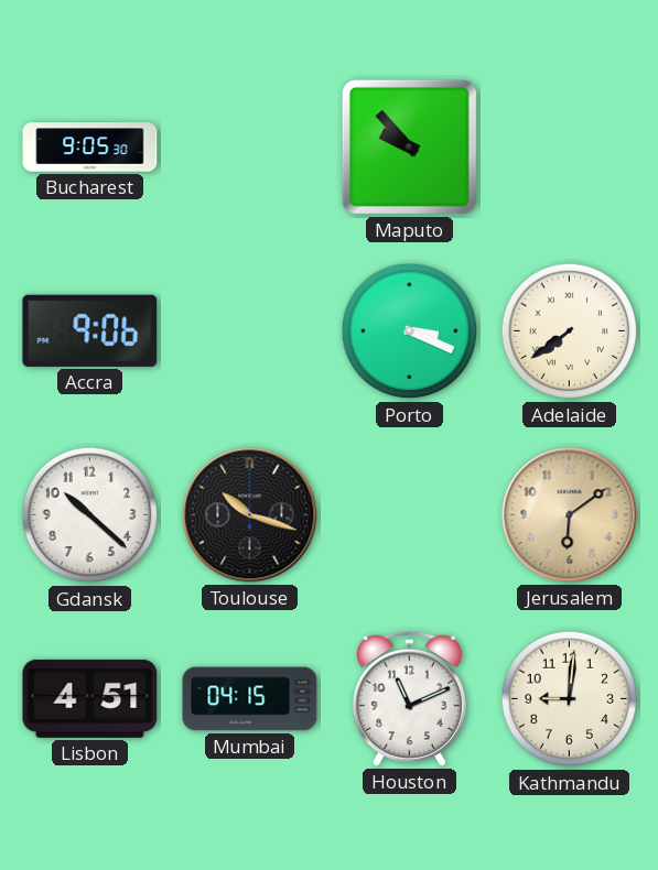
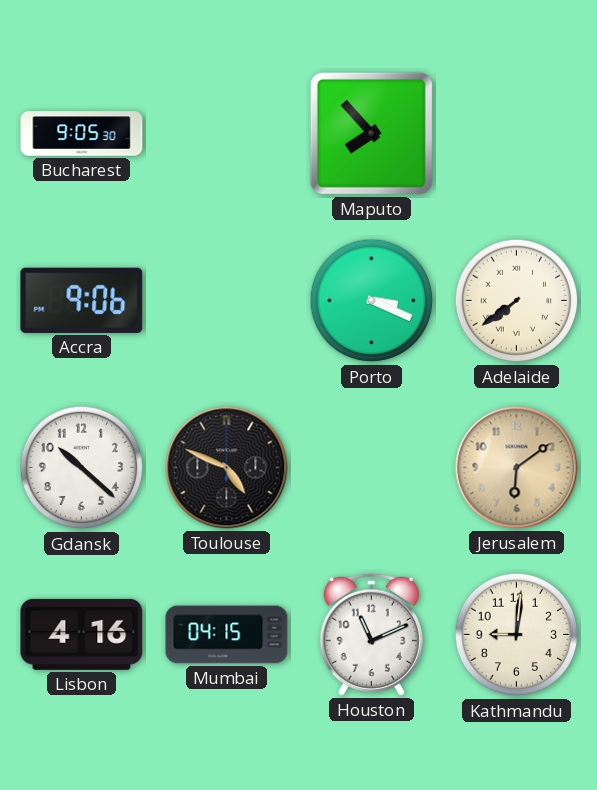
Maputo: 9:53 -> 7:53 (371, 133)
Toulouse: 10:18 -> 4:49 (227, 468)
Lisbon: 4:51 -> 4:16 (82, 634)
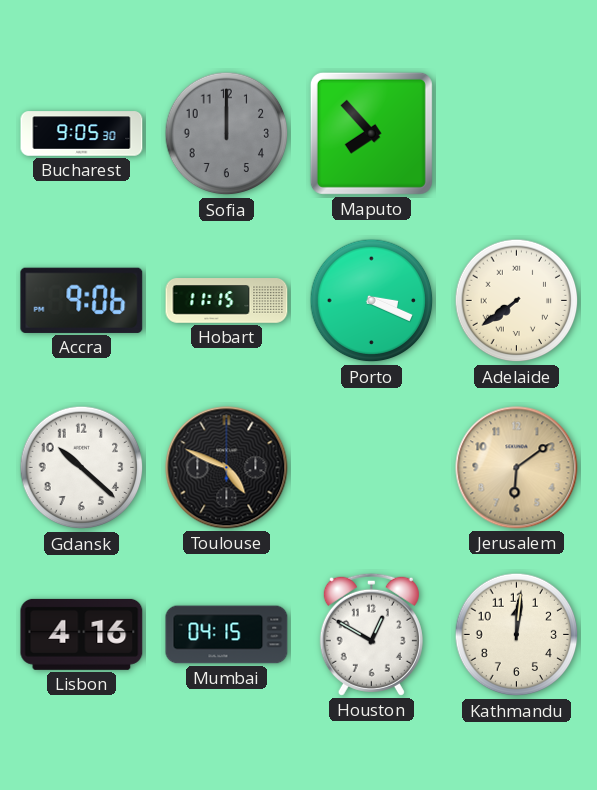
Sofia: none -> 12:00 (227, 134)
Hobart: none -> 11:15 (227, 301)
Houston: 11:11 -> 12:50 (371, 634)
Kathmandu: 9:01 -> 12:01 (517, 635)
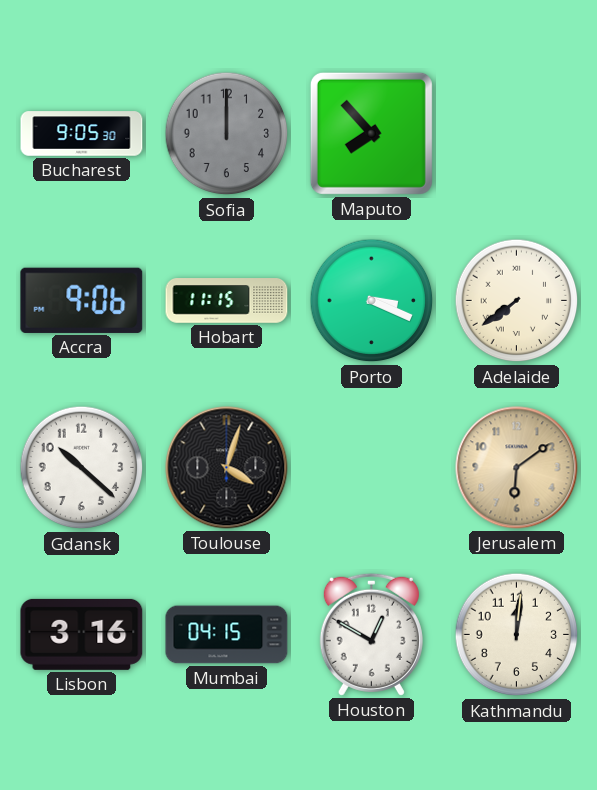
Toulouse: 4:49 -> 4:03 (227, 468)
Lisbon: 4:16 -> 3:16 (82, 634)
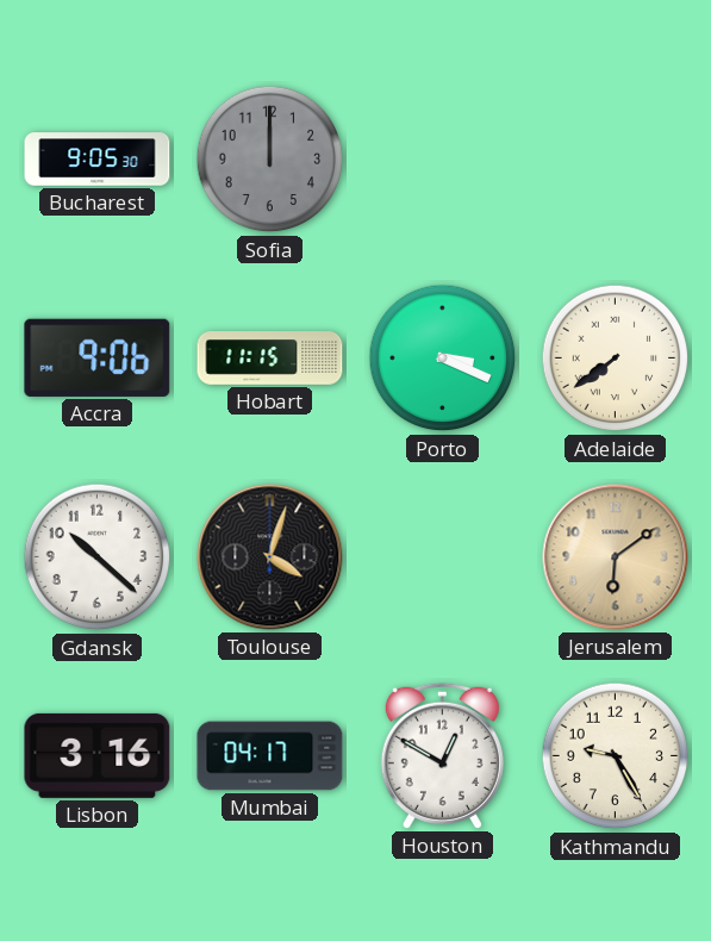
Maputo: 7:53 -> none (371, 133)
Mumbai: 04:15 -> 04:17 (270, 756)
Kathmandu: 12:01 -> 9:25 (616, 756)
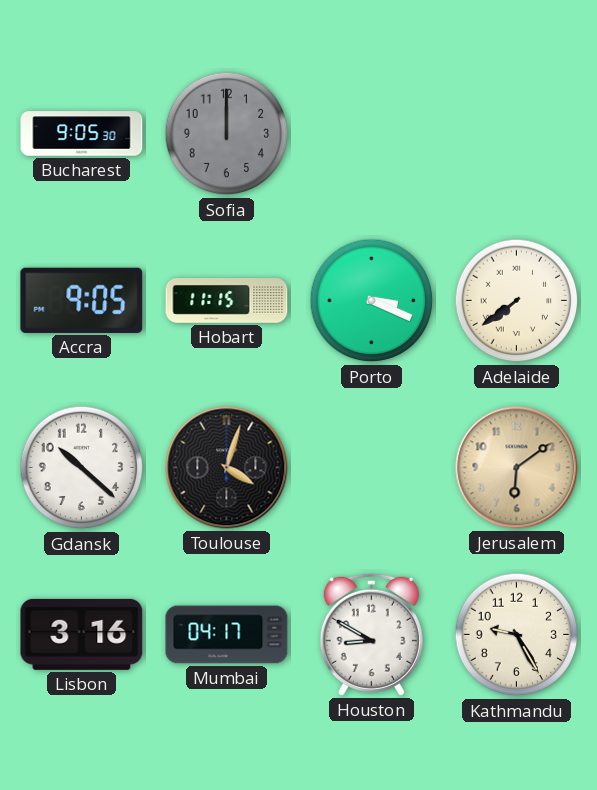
Accra: 9:06 -> 9:05 (82, 300)
Houston: 12:50 -> 8:50 (371, 634)
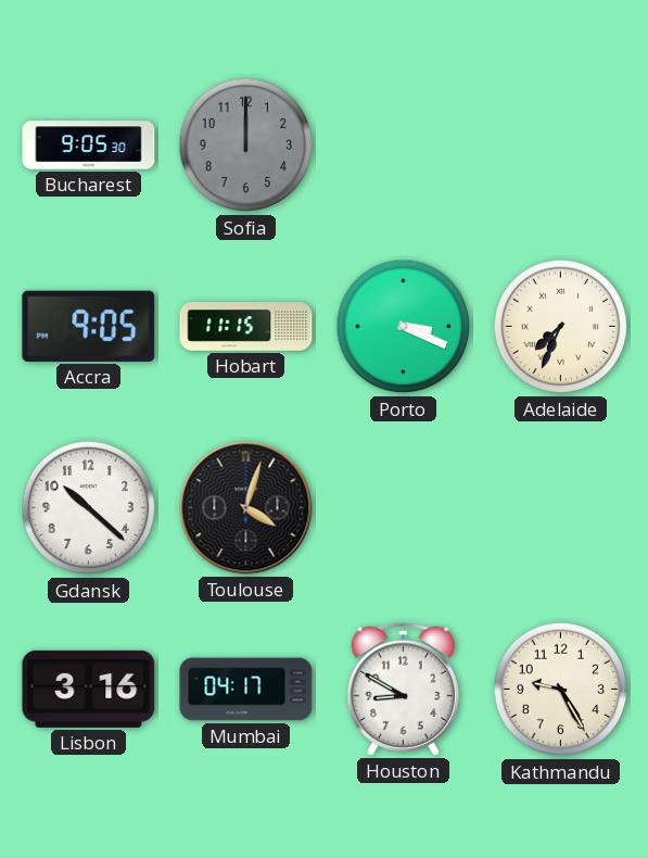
Adelaide: 7:39 -> 7:34 (561, 327)
Jerusalem: 6:09 -> none (517, 468)
